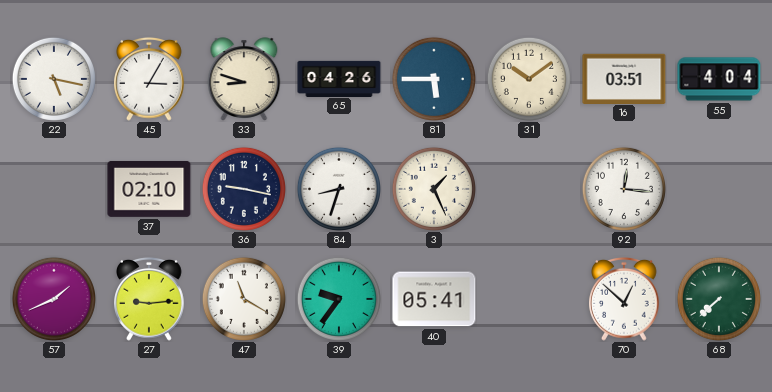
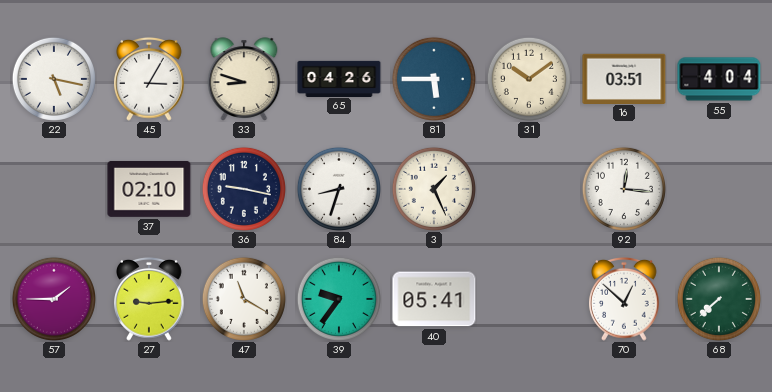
57: 1:41 -> 1:45 (54, 299)
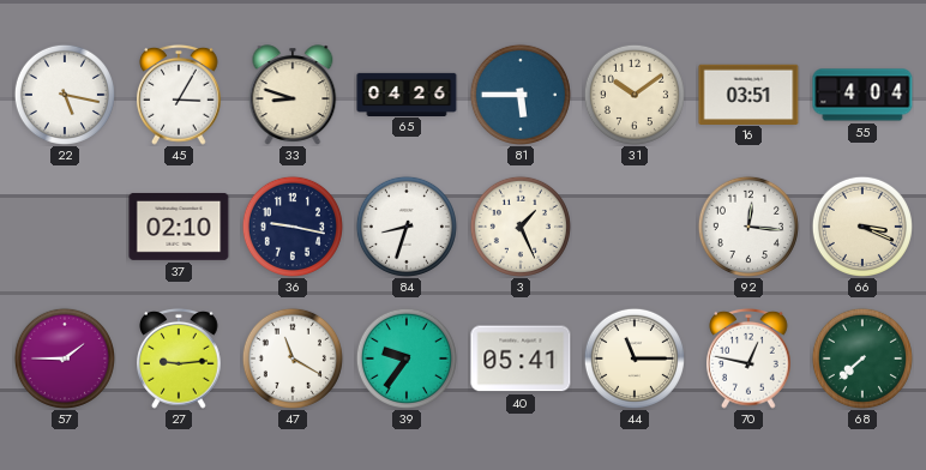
66: none -> 3:19 (862, 227)
44: none -> 11:15 (635, 358)
70: 12:52 -> 12:47 (750, 358)
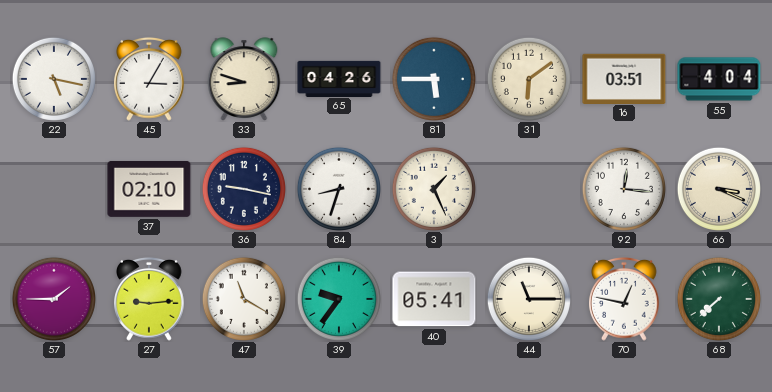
31: 10:09 -> 6:09 (529, 79)
